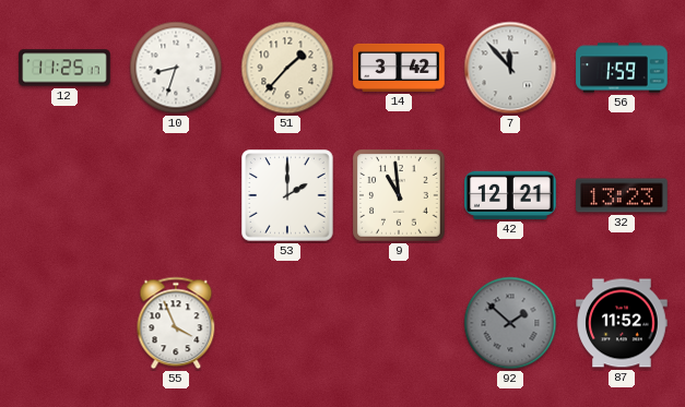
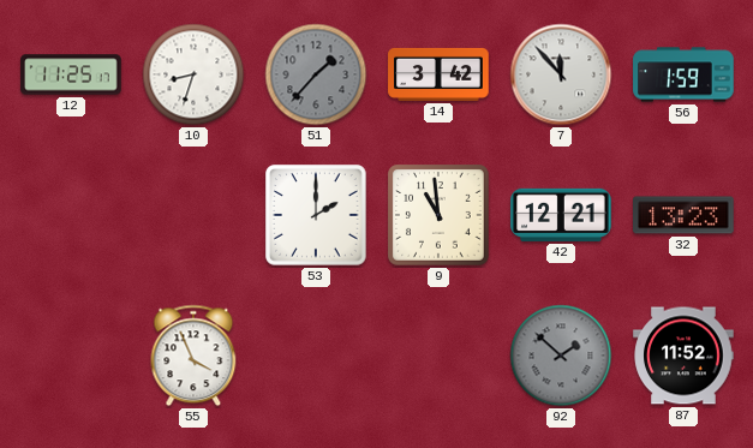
51 dial: cream -> grey (316, 74)
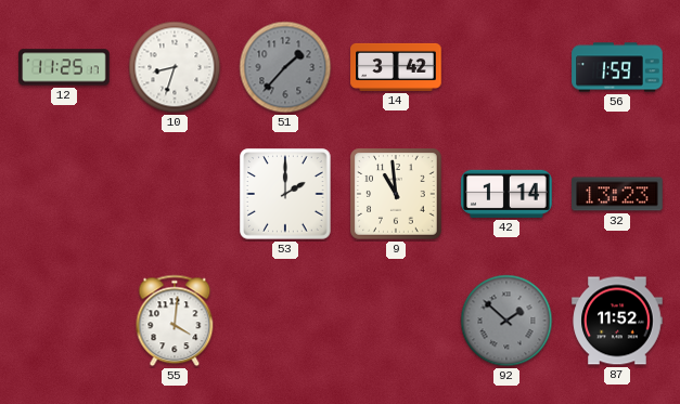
7: 11:53 -> none (561, 74)
42: 12:21 -> 1:14 (506, 194)
55: 3:56 -> 4:01 (175, 321)
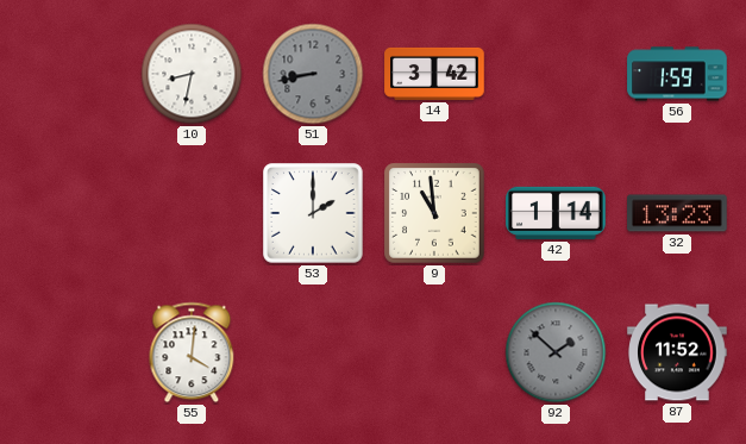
12: 11:25 -> none (64, 67)
10: 8:33 -> 8:32 (192, 74)
51: 1:37 -> 8:43 (313, 74)
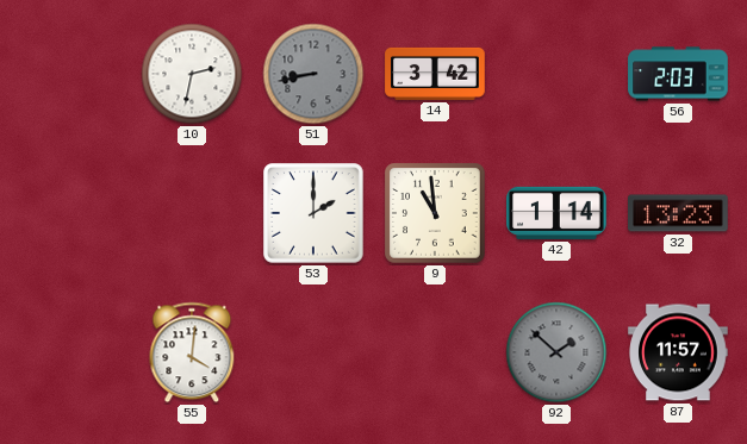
10: 8:32 -> 2:32 (192, 74)
56: 1:59 -> 2:03 (678, 74)
87: 11:52 -> 11:57 (678, 352)
